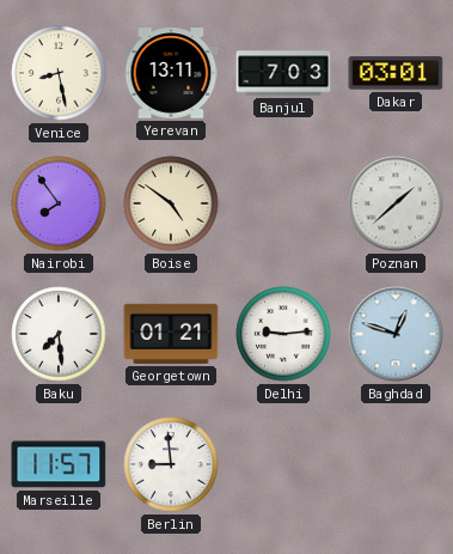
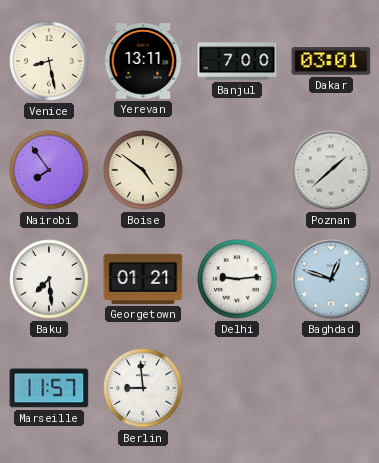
Banjul: 7:03 -> 7:00 (237, 61)
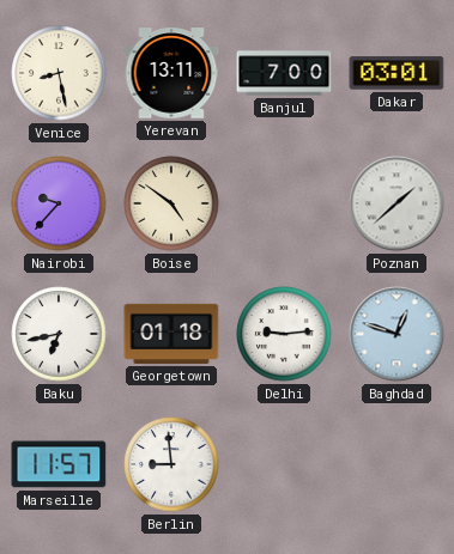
Nairobi: 7:54 -> 9:37 (59, 203)
Baku: 7:29 -> 6:43 (59, 334)
Georgetown: 01:21 -> 01:18 (171, 334)
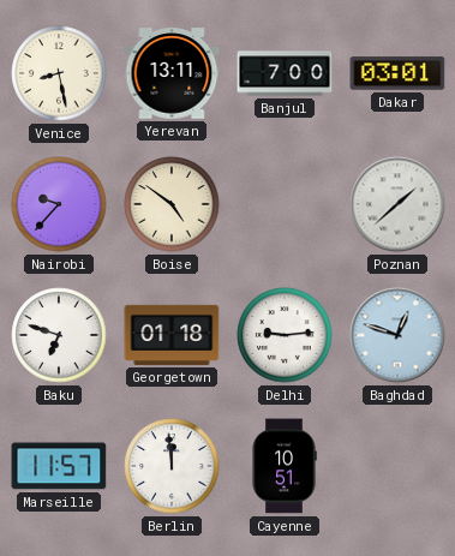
Baku: 6:43 -> 6:48 (59, 335)
Berlin: 8:59 -> 11:59 (172, 466)
Cayenne: none -> 10:51 (285, 466)
